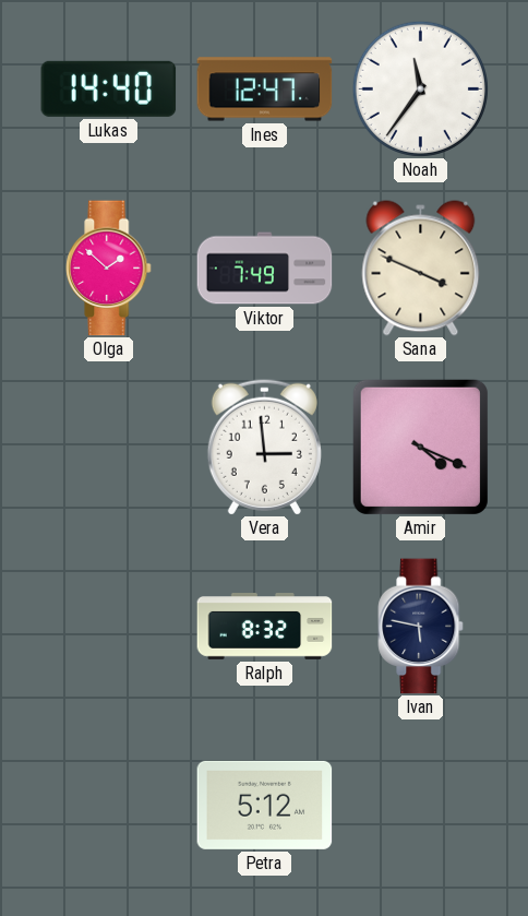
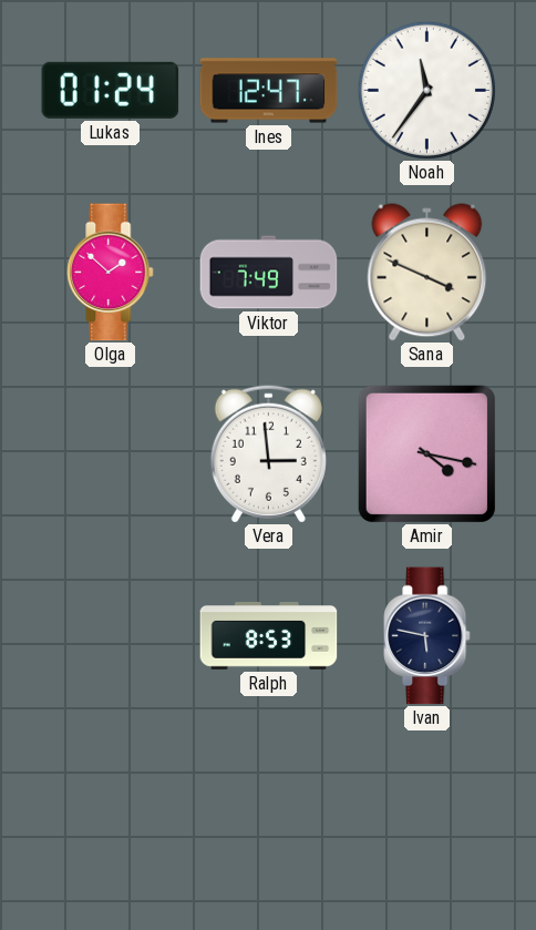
Lukas: 14:40 -> 01:24 (111, 90)
Amir: 4:19 -> 4:17 (426, 453)
Ralph: 8:32 -> 8:53 (269, 636)
Petra: 5:12 -> none (265, 805)
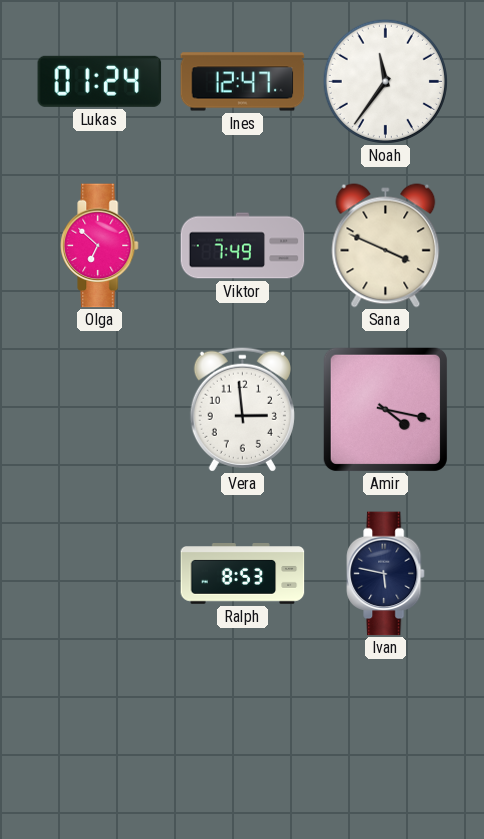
Olga: 1:52 -> 6:52 (100, 246)
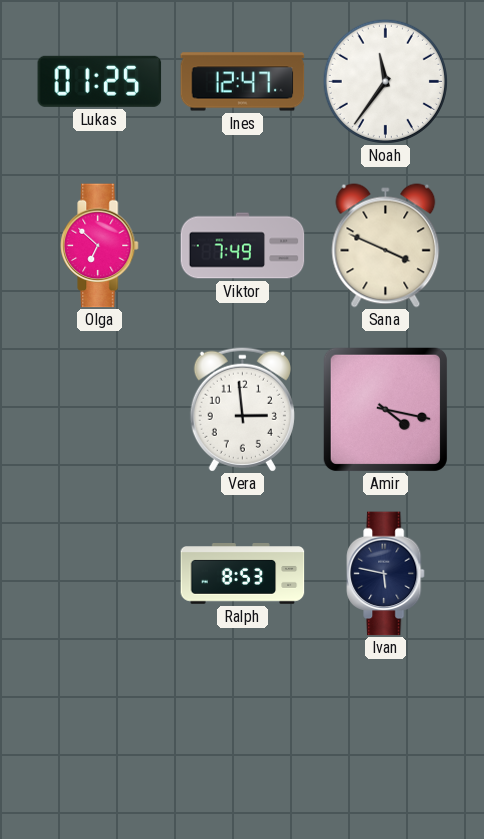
Lukas: 01:24 -> 01:25 (100, 81)
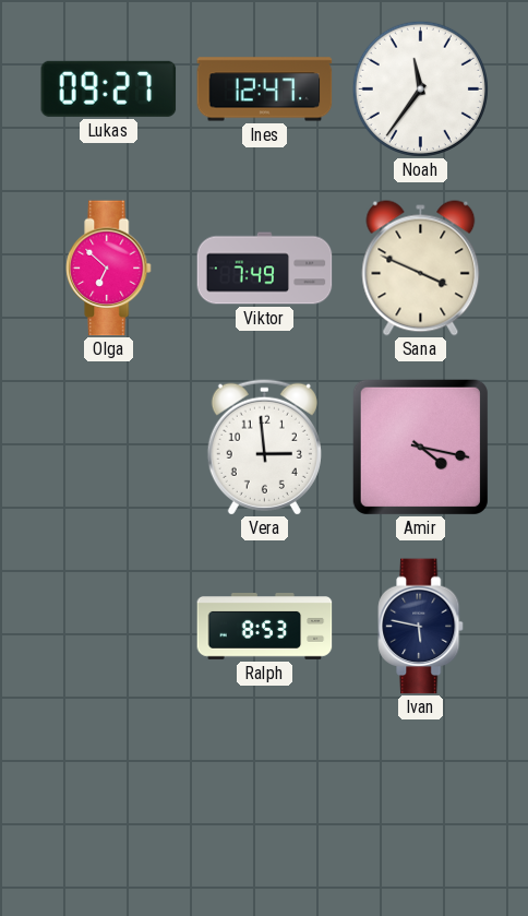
Lukas: 01:25 -> 09:27 (109, 88)
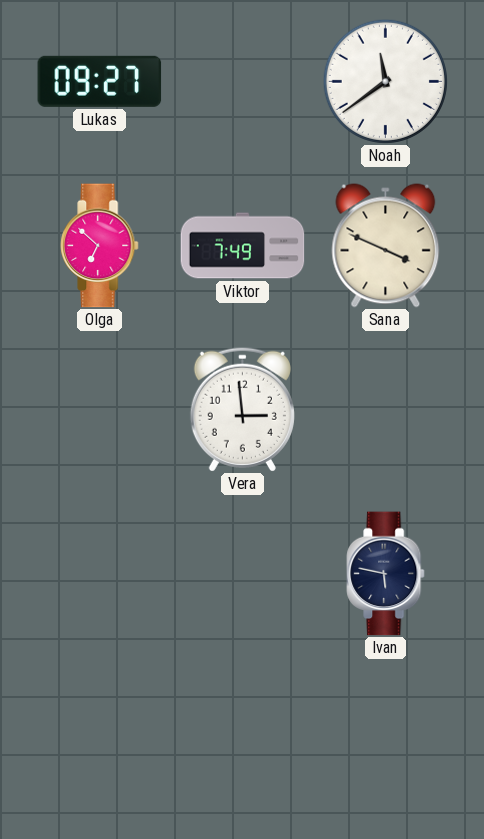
Ines: 12:47 -> none (265, 90)
Noah: 11:36 -> 11:39 (385, 81)
Amir: 4:17 -> none (420, 447)
Ralph: 8:53 -> none (265, 627)
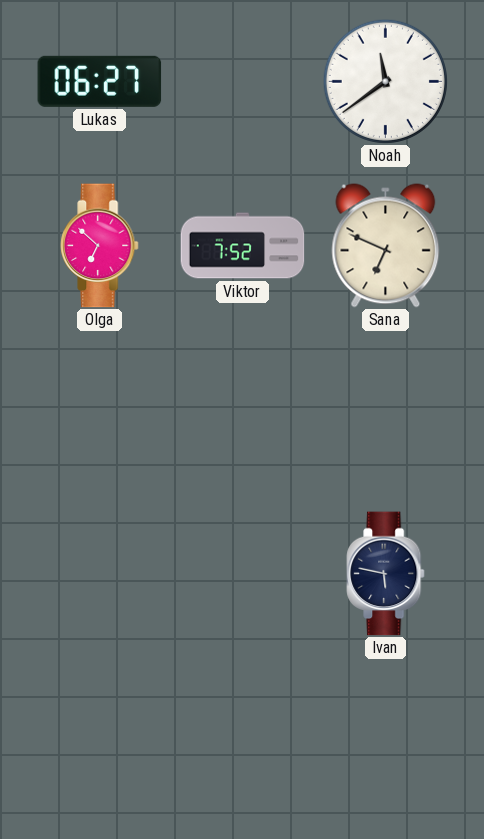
Lukas: 09:27 -> 06:27 (100, 81)
Viktor: 7:49 -> 7:52 (243, 246)
Sana: 3:49 -> 6:49 (386, 246)
Vera: 2:59 -> none (242, 409)
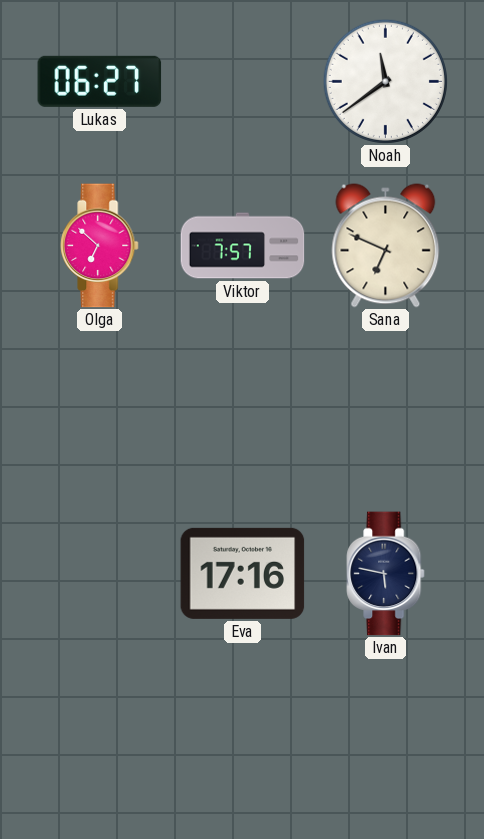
Viktor: 7:52 -> 7:57 (243, 246)
Eva: none -> 17:16 (243, 573)
